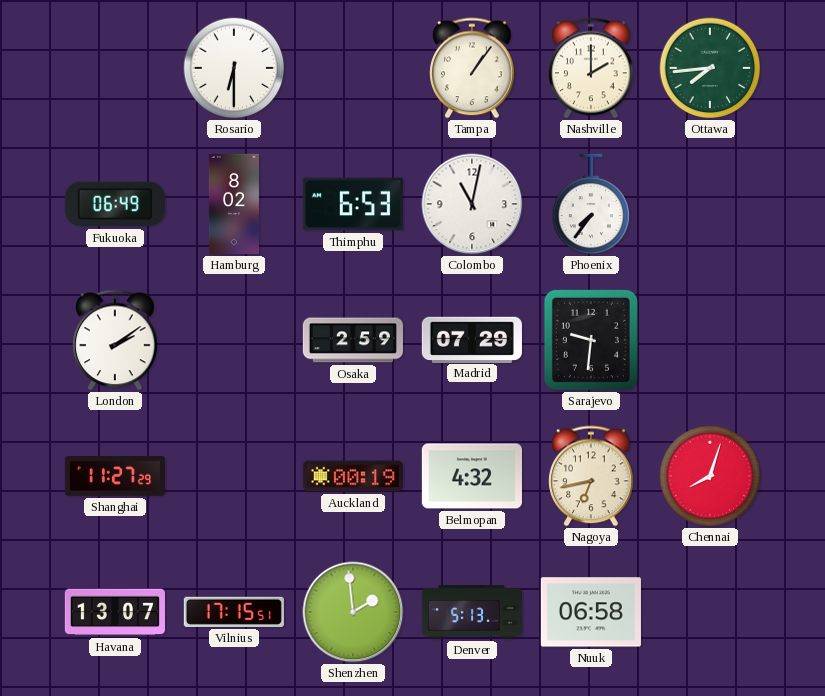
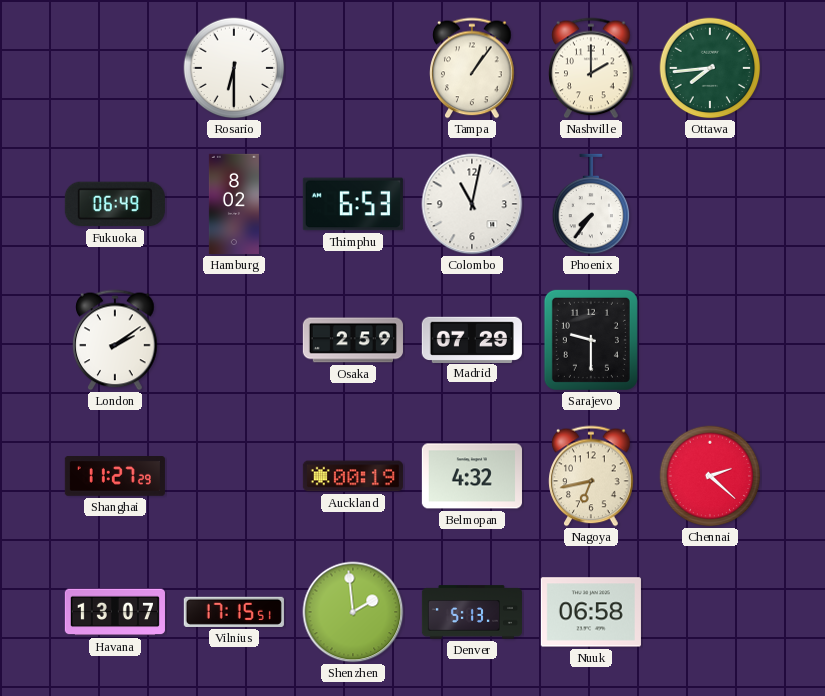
Sarajevo: 9:31 -> 9:30 (591, 340)
Chennai: 8:03 -> 2:22 (710, 476)
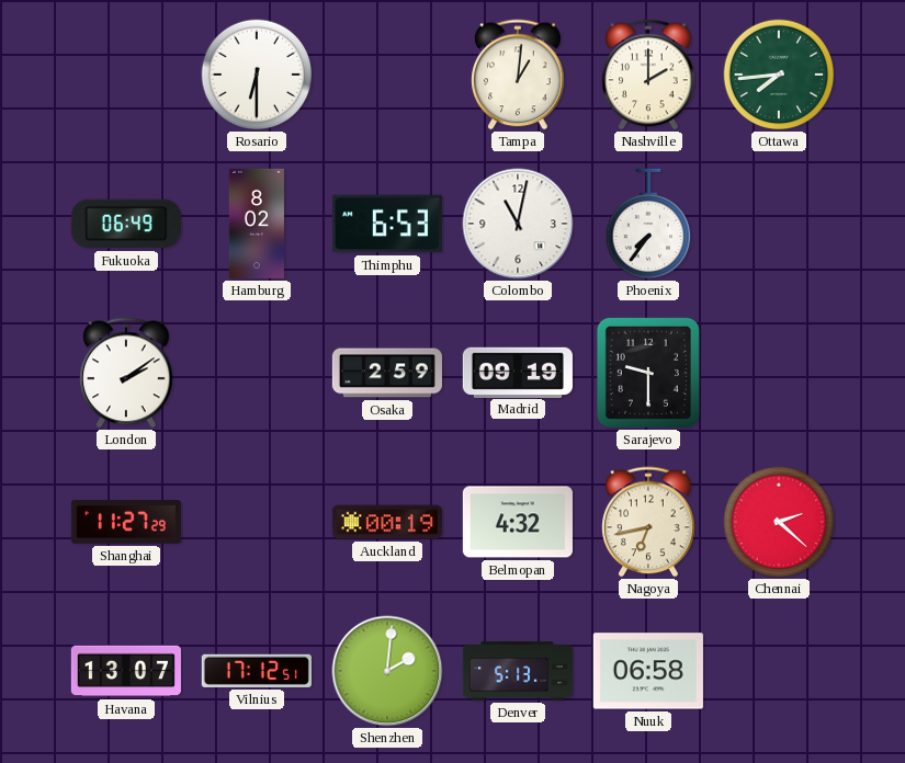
Tampa: 1:06 -> 1:01 (518, 75)
Madrid: 07:29 -> 09:19 (518, 372)
Vilnius: 17:15 -> 17:12 (257, 671)
Shenzhen: 1:59 -> 2:01 (387, 671)
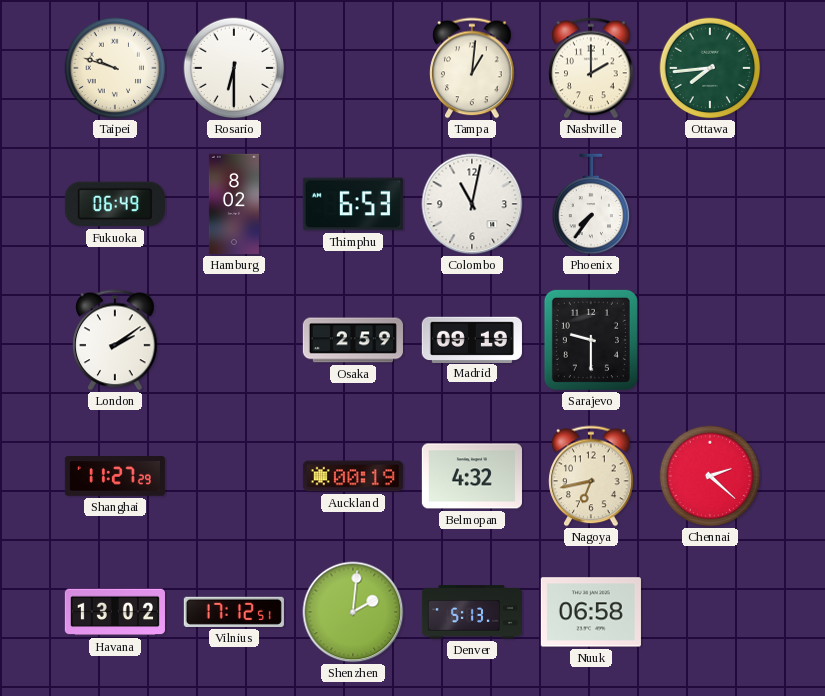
Taipei: none -> 9:48 (115, 68)
Havana: 13:07 -> 13:02 (115, 612)
